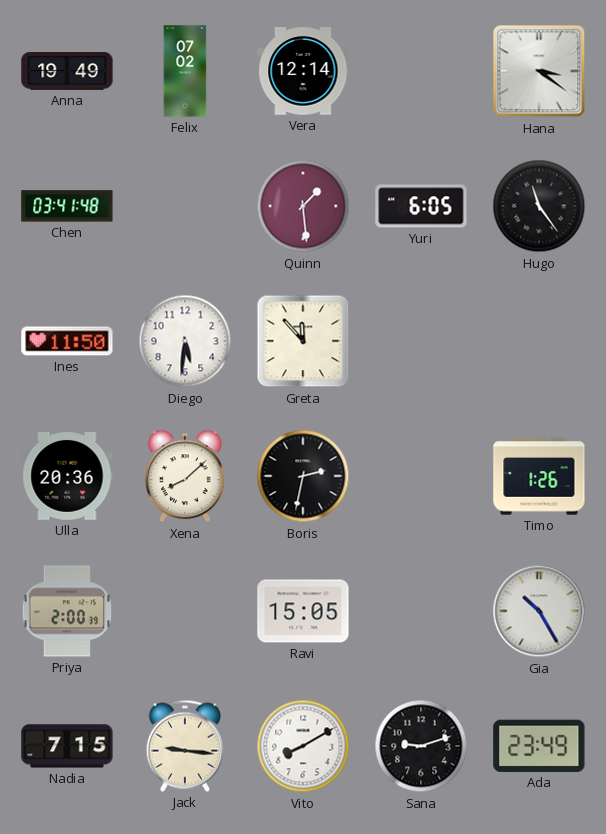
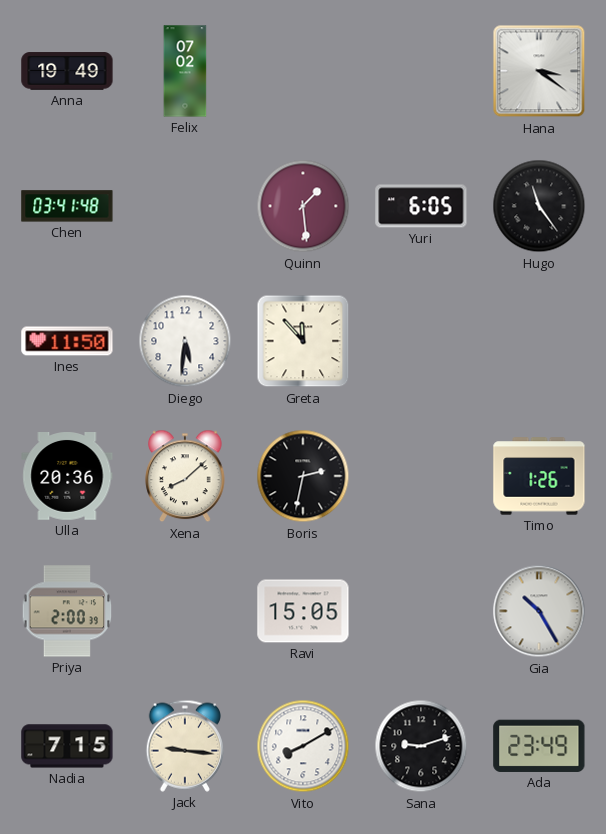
Vera: 12:14 -> none (303, 71)
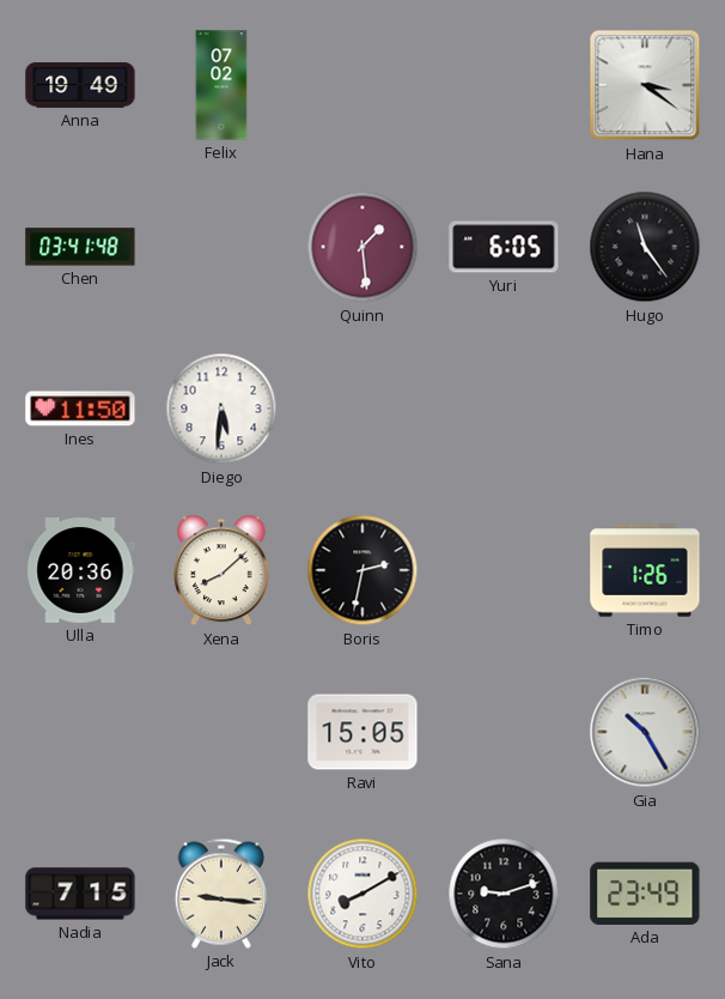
Greta: 11:53 -> none (303, 341)
Priya: 2:00 -> none (67, 611)
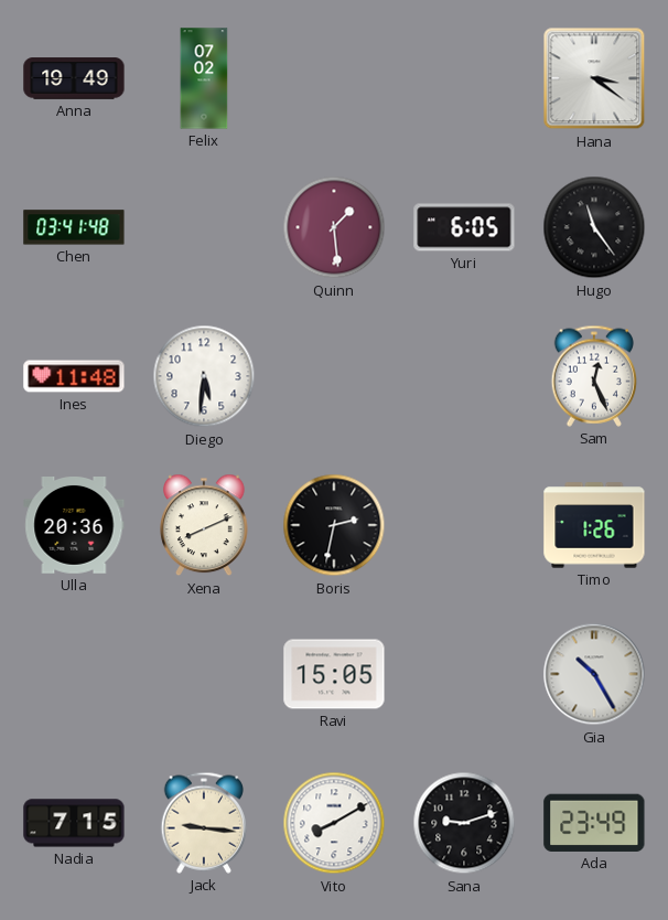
Ines: 11:50 -> 11:48 (74, 376)
Sam: none -> 12:26 (593, 376)
Xena: 8:08 -> 8:11 (204, 525)
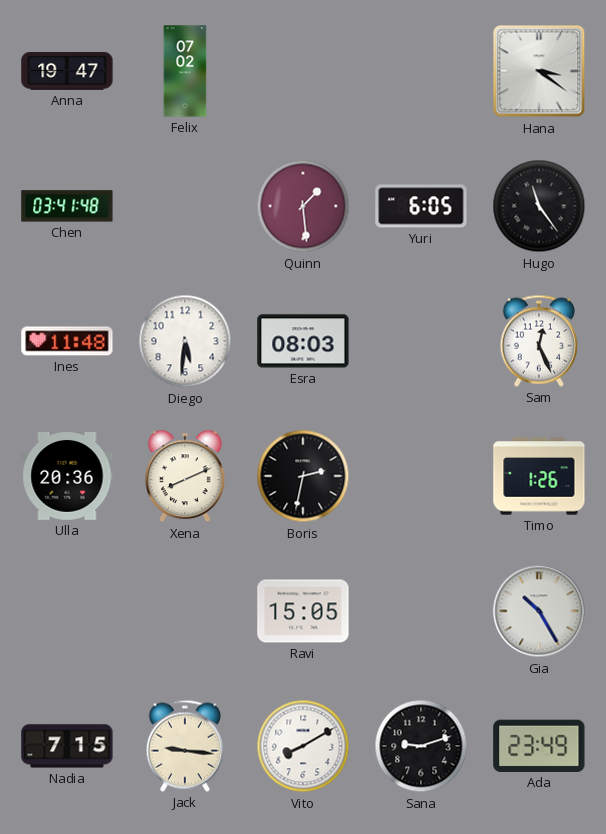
Anna: 19:49 -> 19:47 (67, 71)
Esra: none -> 08:03 (303, 341)
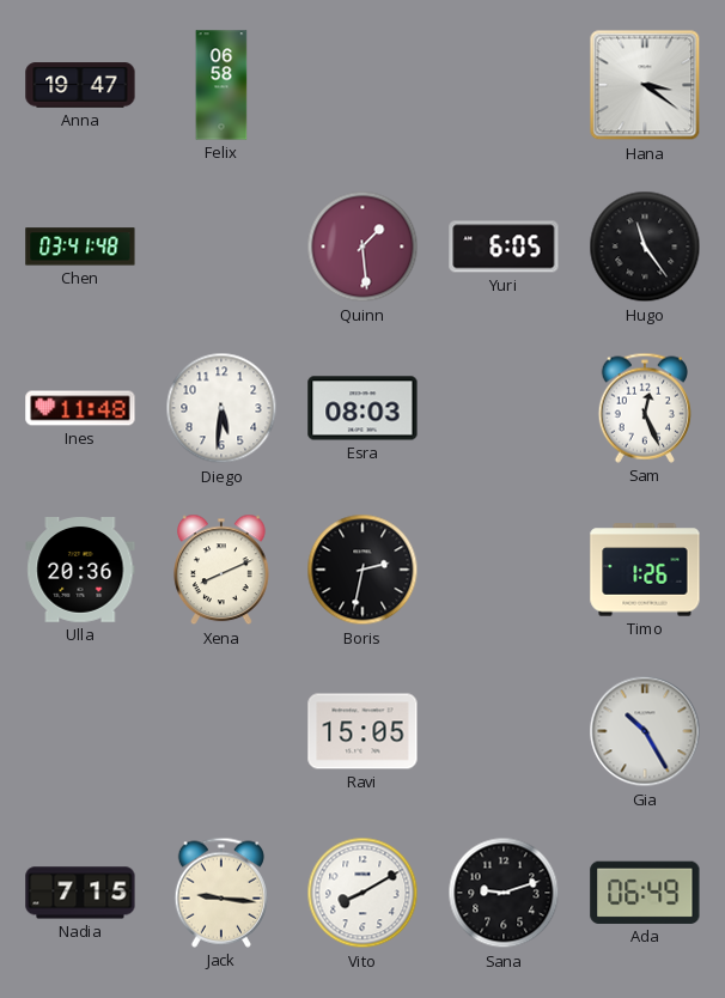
Felix: 07:02 -> 06:58 (221, 85)
Ada: 23:49 -> 06:49 (645, 893)
